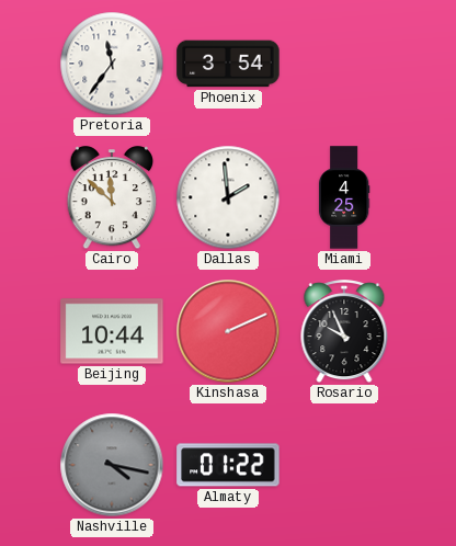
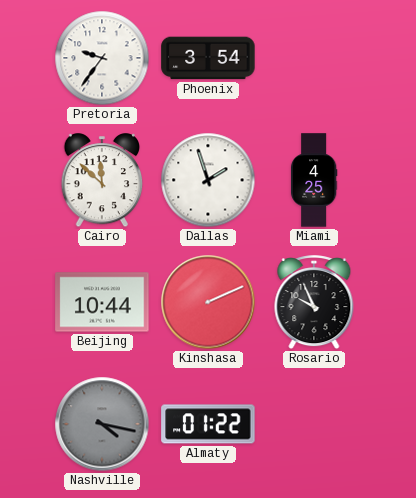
Pretoria: 11:36 -> 9:36 (102, 58)
Dallas: 1:59 -> 1:57 (208, 180)
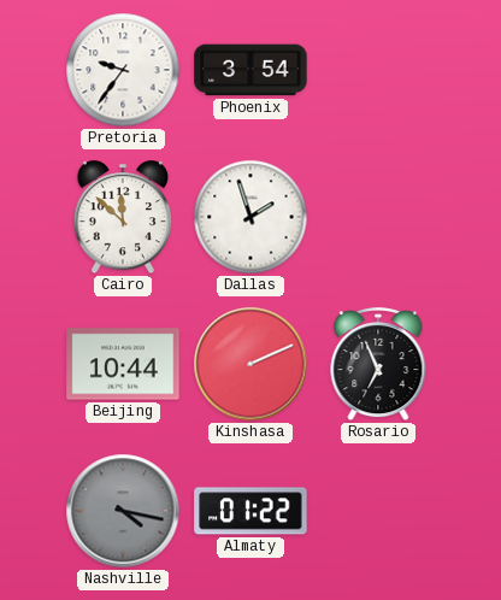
Miami: 4:25 -> none (314, 180)
Rosario: 9:56 -> 6:56 (378, 365)
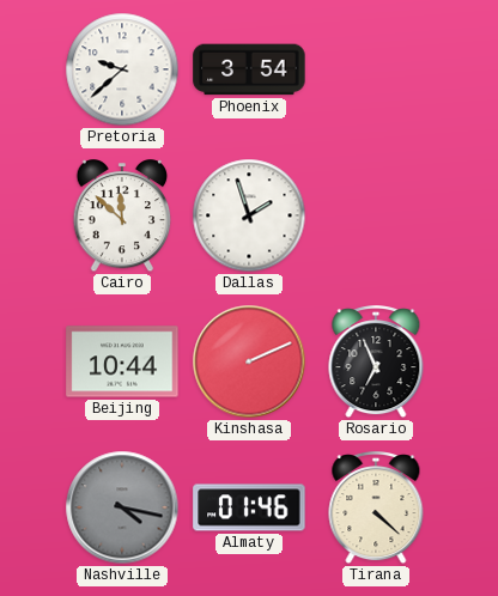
Pretoria: 9:36 -> 9:38 (122, 69)
Almaty: 01:22 -> 01:46 (249, 507)
Tirana: none -> 4:22 (376, 509)
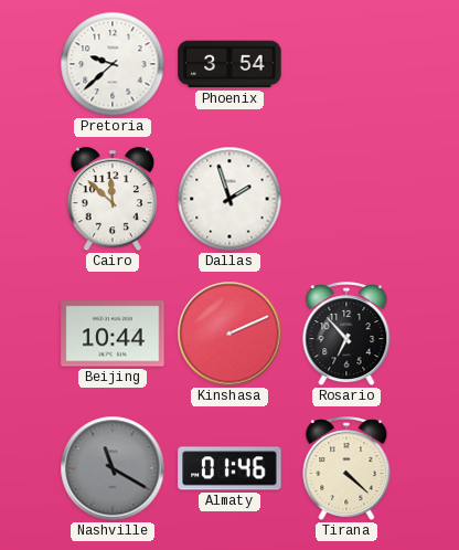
Rosario: 6:56 -> 6:53 (346, 335)
Nashville: 4:17 -> 11:20 (113, 468)
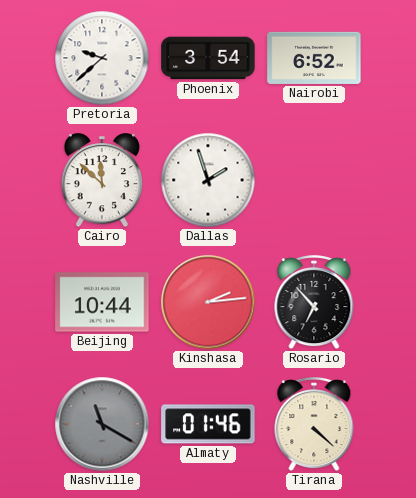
Nairobi: none -> 6:52 (314, 58)
Kinshasa: 2:11 -> 2:14 (208, 302)
